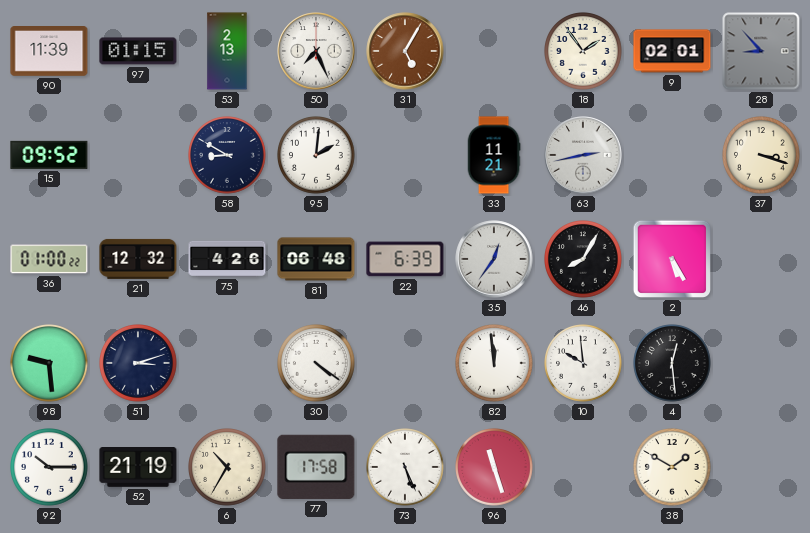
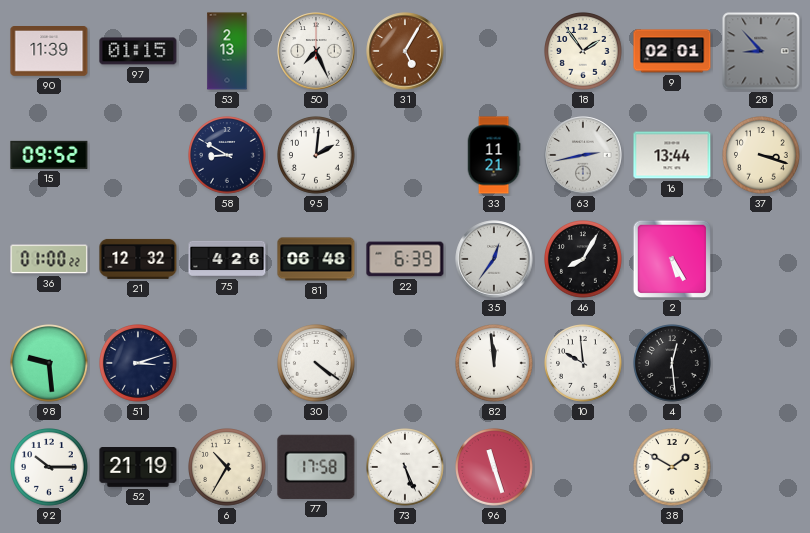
16: none -> 13:44 (672, 155)
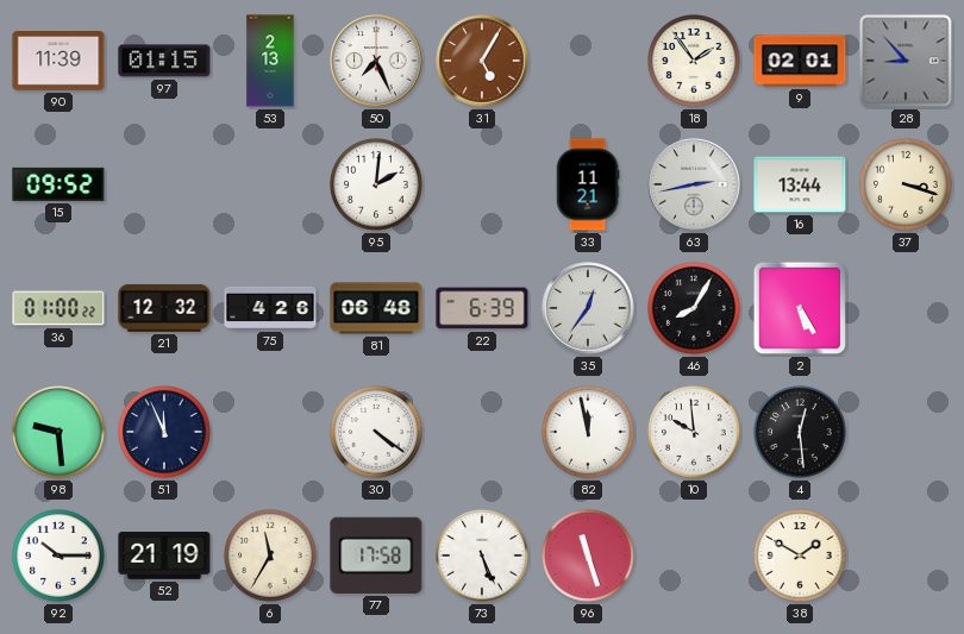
58: 8:50 -> none (228, 156)
51: 3:12 -> 11:56 (165, 433)
82: 11:59 -> 11:58 (589, 433)
6: 10:35 -> 11:35 (271, 557)
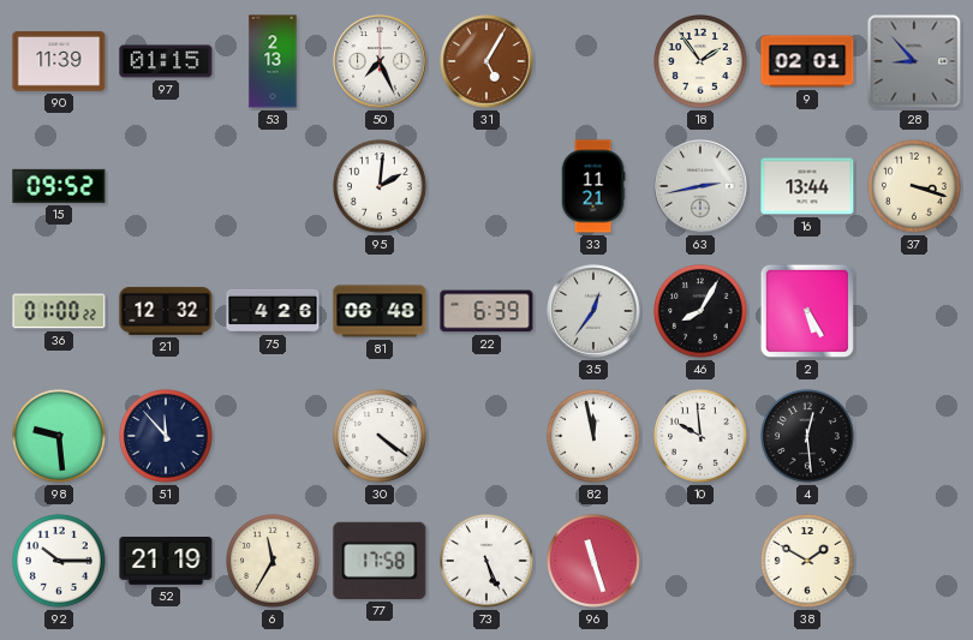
51: 11:56 -> 11:53 (167, 437)
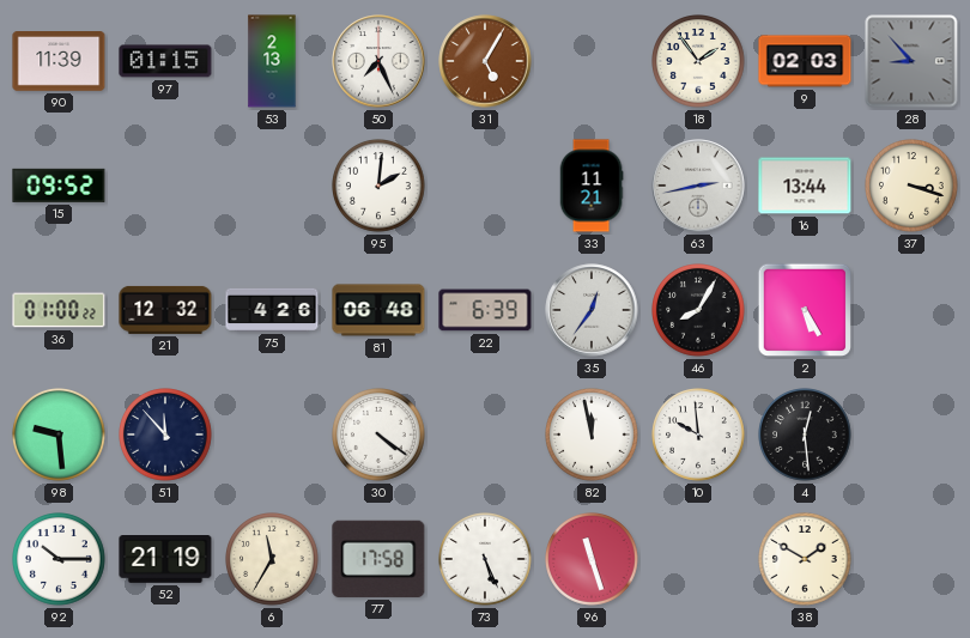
9: 02:01 -> 02:03 (805, 61)
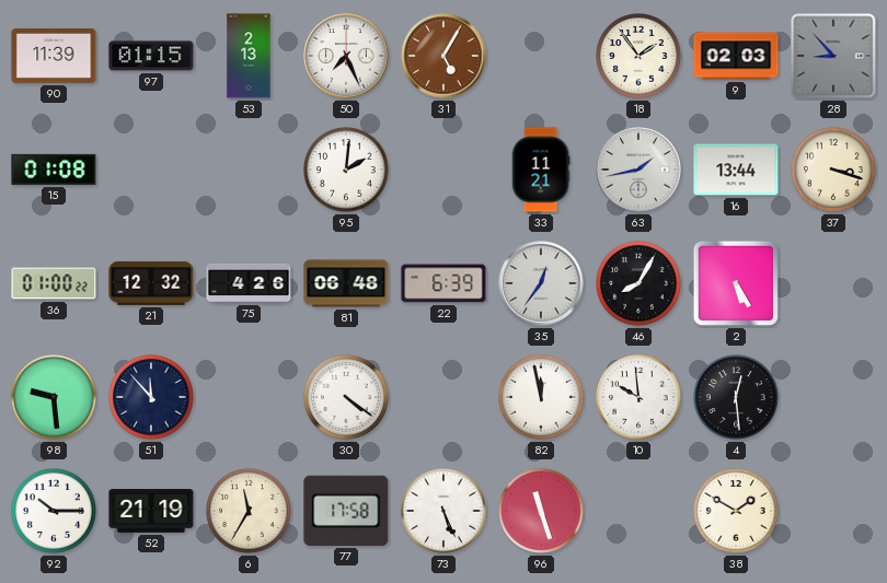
15: 09:52 -> 01:08 (54, 170)
63: 2:43 -> 1:43 (638, 170)
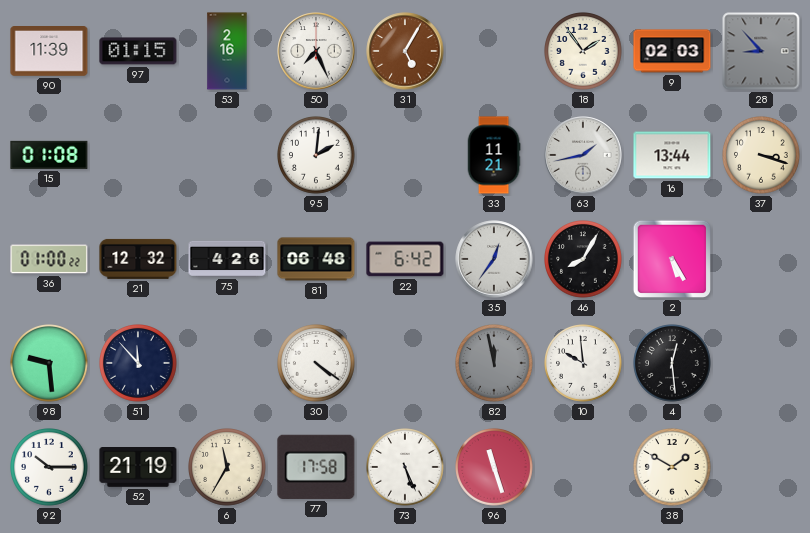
53: 2:13 -> 2:16 (227, 51)
22: 6:39 -> 6:42 (405, 259)
82 dial: white -> grey (495, 364)
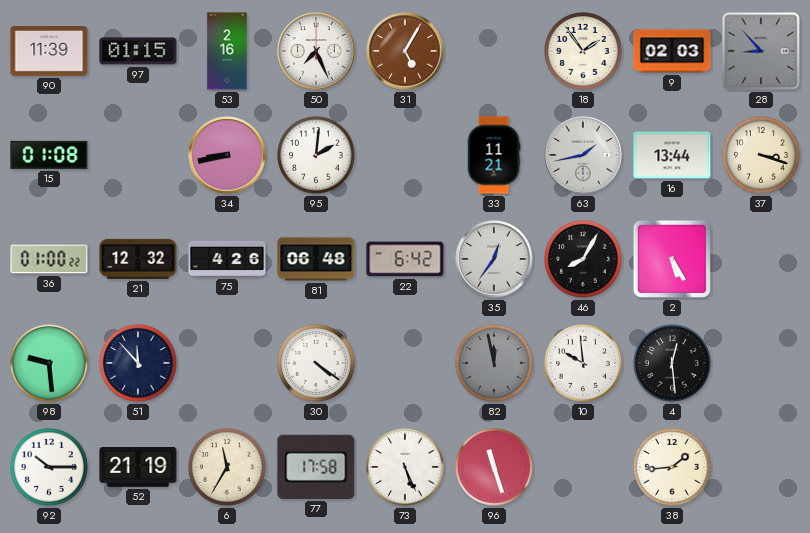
34: none -> 8:43 (227, 155)
38: 1:50 -> 1:44 (673, 468)
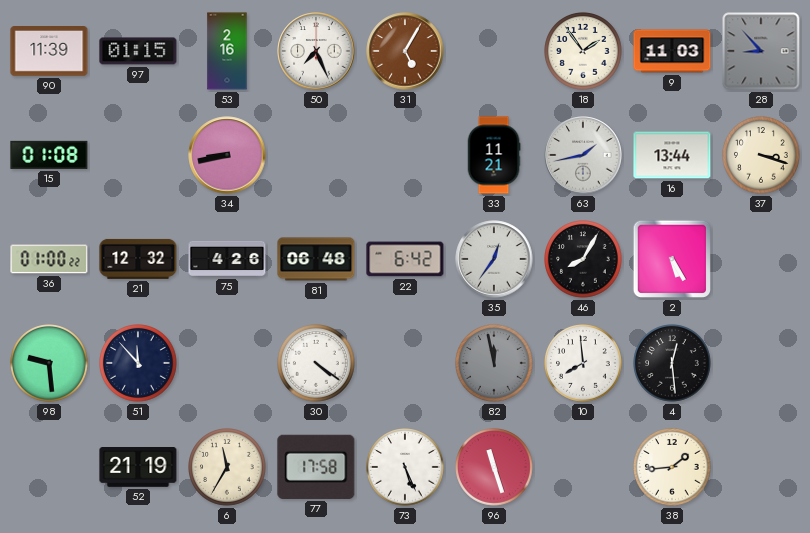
9: 02:03 -> 11:03 (672, 51)
95: 2:01 -> none (317, 156)
10: 9:59 -> 7:59 (584, 364)
92: 10:15 -> none (50, 468)
